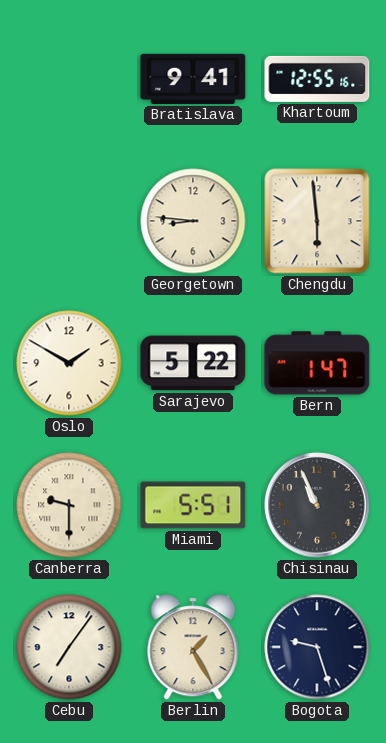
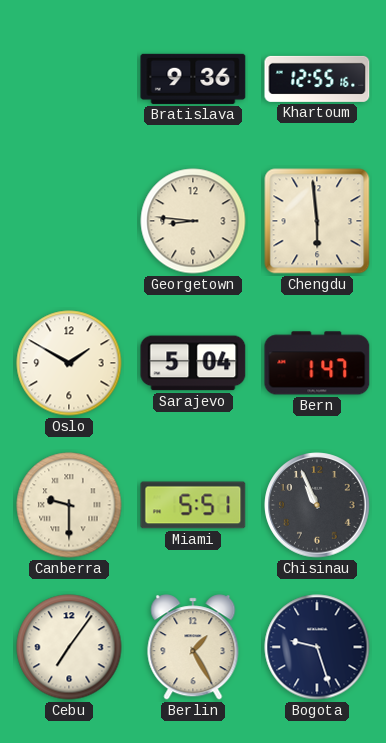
Bratislava: 9:41 -> 9:36 (193, 79)
Sarajevo: 5:22 -> 5:04 (193, 363)
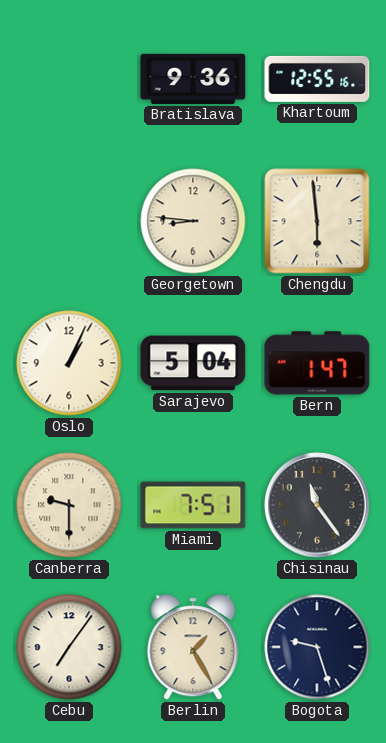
Oslo: 1:50 -> 1:04 (69, 363)
Miami: 5:51 -> 7:51 (193, 505)
Chisinau: 10:56 -> 11:24 (317, 505)
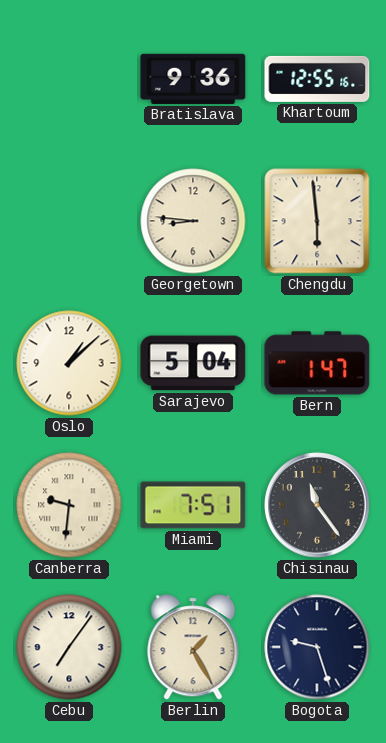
Oslo: 1:04 -> 1:08 (69, 363)
Canberra: 9:30 -> 9:31 (69, 505)
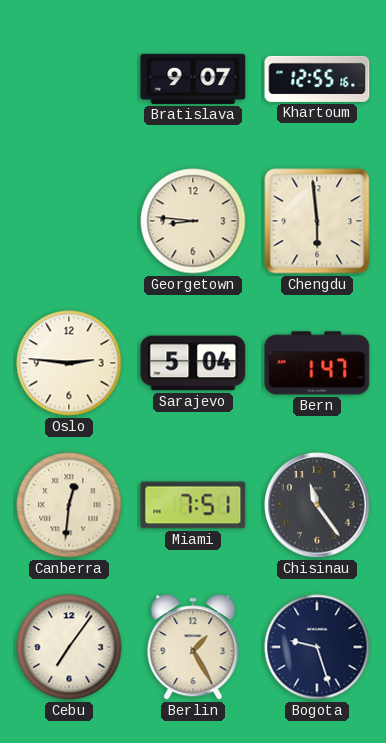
Bratislava: 9:36 -> 9:07 (193, 79)
Oslo: 1:08 -> 2:46 (69, 363)
Canberra: 9:31 -> 12:31 (69, 505)
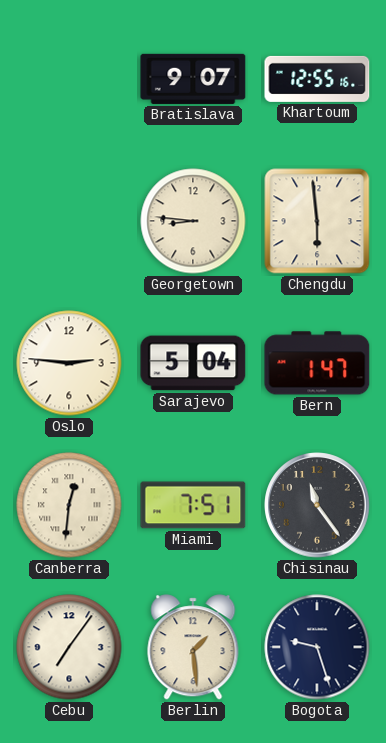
Berlin: 1:25 -> 1:29 (193, 647)
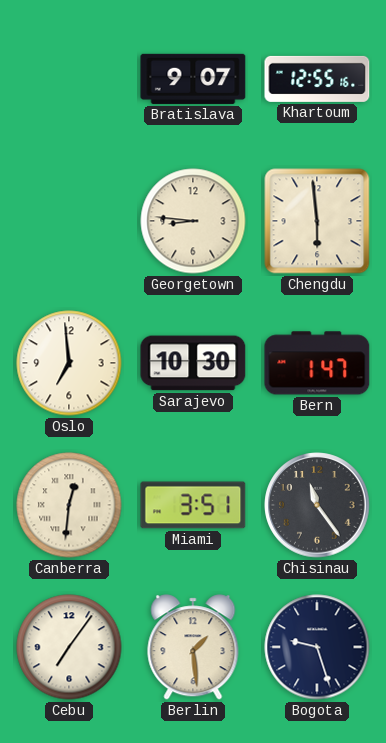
Oslo: 2:46 -> 6:59 (69, 363)
Sarajevo: 5:04 -> 10:30 (193, 363)
Miami: 7:51 -> 3:51 (193, 505)
